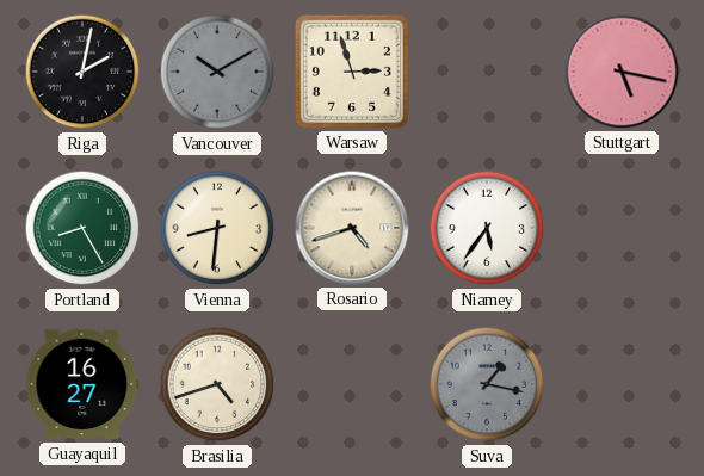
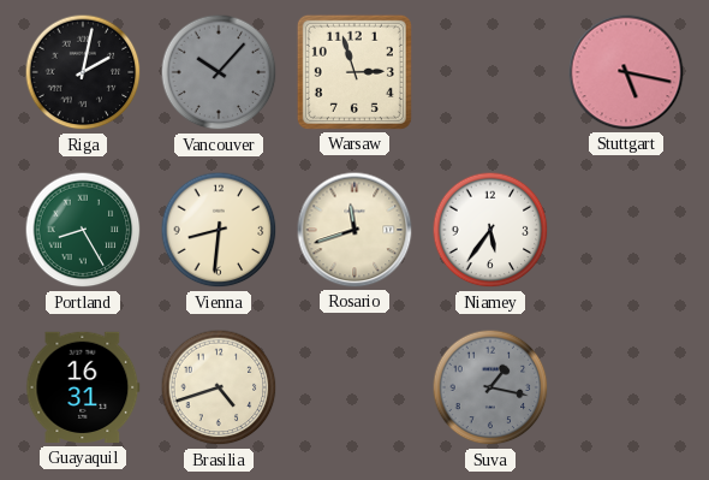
Vancouver: 10:10 -> 10:07 (219, 72)
Rosario: 4:42 -> 11:42 (354, 230)
Guayaquil: 16:27 -> 16:31 (83, 387)
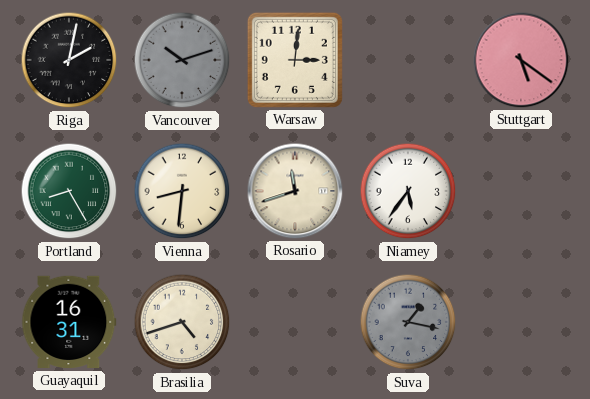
Vancouver: 10:07 -> 10:12 (182, 60)
Warsaw: 2:57 -> 3:01 (295, 60)
Stuttgart: 5:17 -> 5:21 (521, 60)
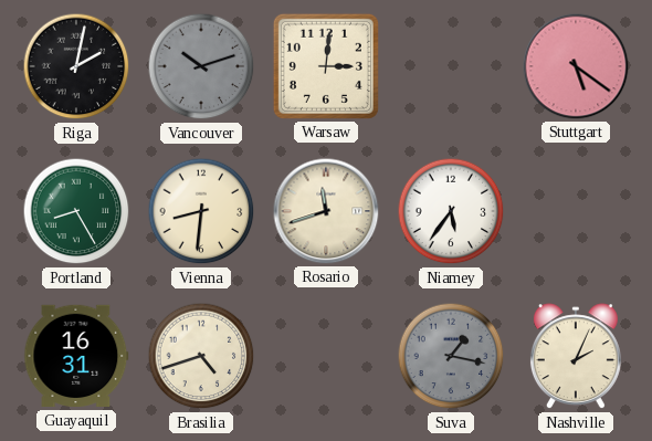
Nashville: none -> 2:04 (576, 357)
